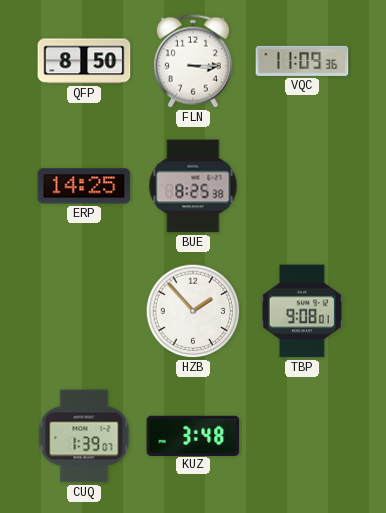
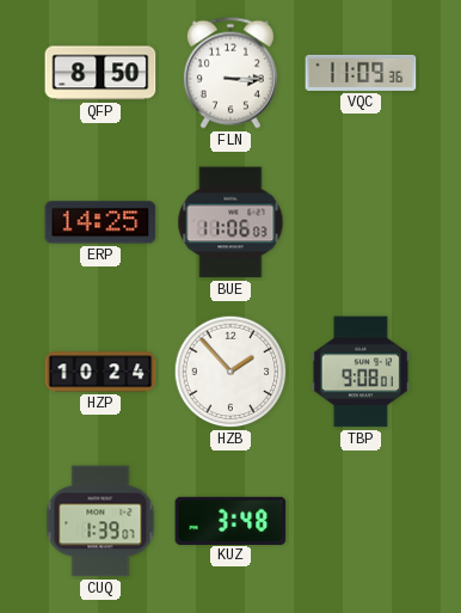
BUE: 8:25 -> 11:06 (230, 222)
HZP: none -> 10:24 (100, 372)
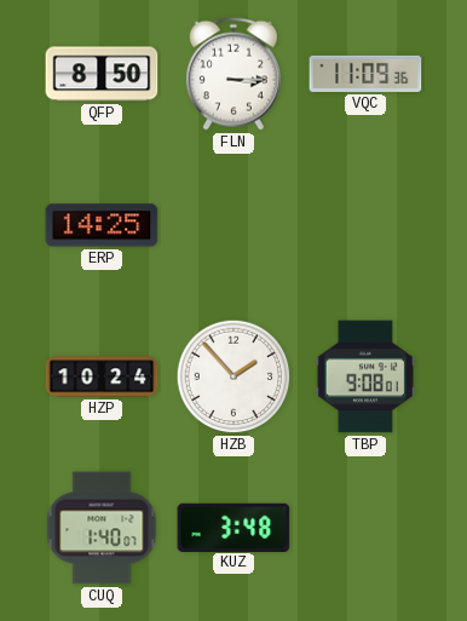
BUE: 11:06 -> none (230, 222)
CUQ: 1:39 -> 1:40 (102, 528)
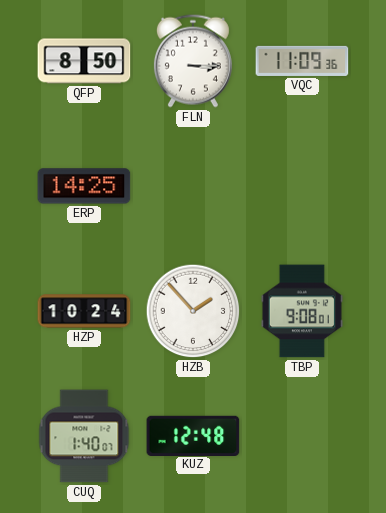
KUZ: 3:48 -> 12:48 (193, 435)
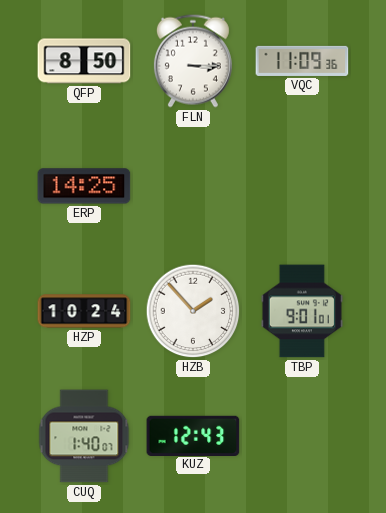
TBP: 9:08 -> 9:01 (302, 311)
KUZ: 12:48 -> 12:43 (193, 435)
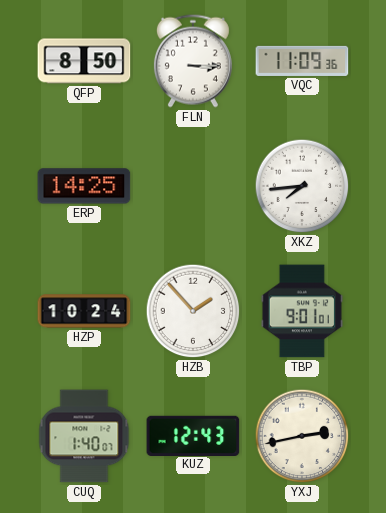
XKZ: none -> 7:44 (302, 186)
YXJ: none -> 2:43 (302, 436)
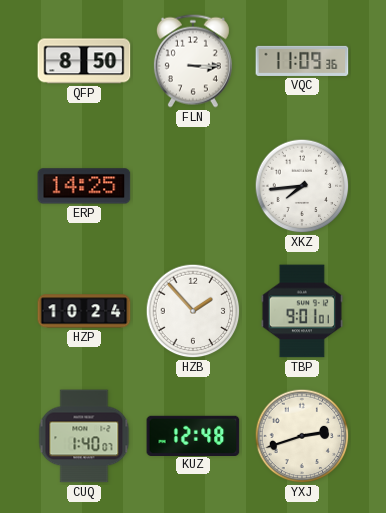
KUZ: 12:43 -> 12:48 (193, 435)
YXJ: 2:43 -> 2:42 (302, 436)
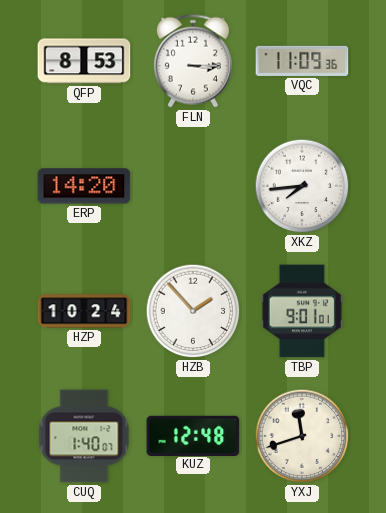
QFP: 8:50 -> 8:53 (84, 61)
ERP: 14:25 -> 14:20 (84, 186)
YXJ: 2:42 -> 11:42 (302, 436)
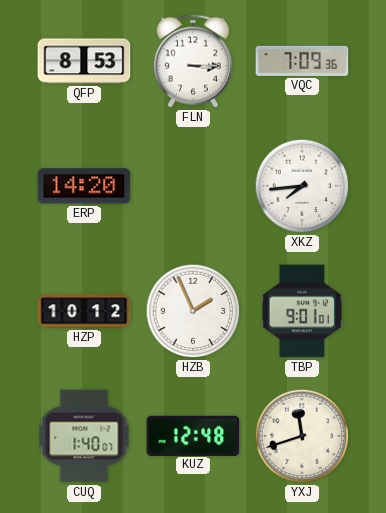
VQC: 11:09 -> 7:09 (302, 61)
HZP: 10:24 -> 10:12 (84, 311)
HZB: 1:53 -> 1:56 (193, 311)
